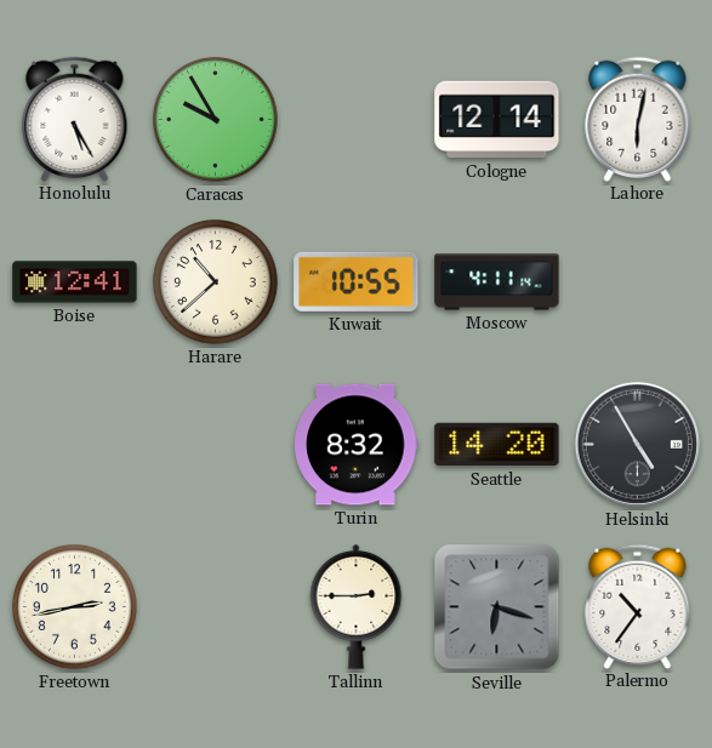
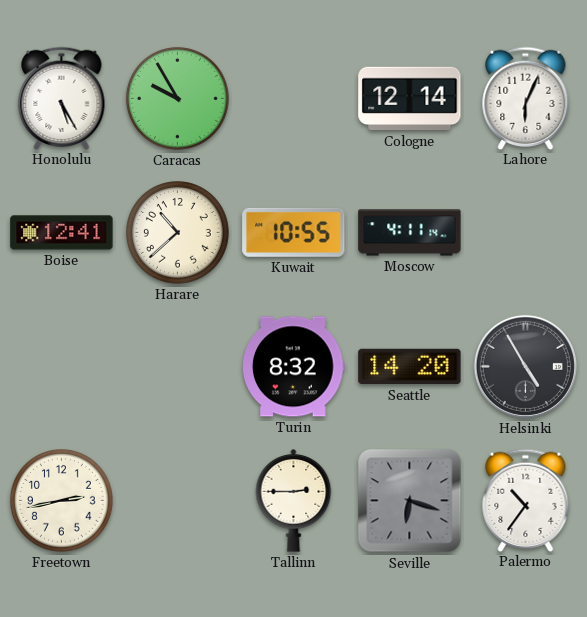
Lahore: 6:02 -> 6:04 (526, 98)
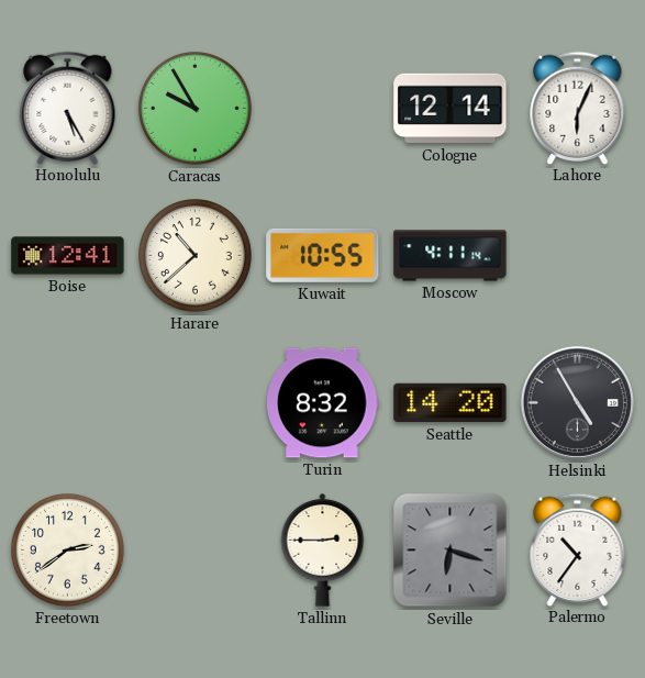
Freetown: 2:43 -> 2:39 (68, 551)
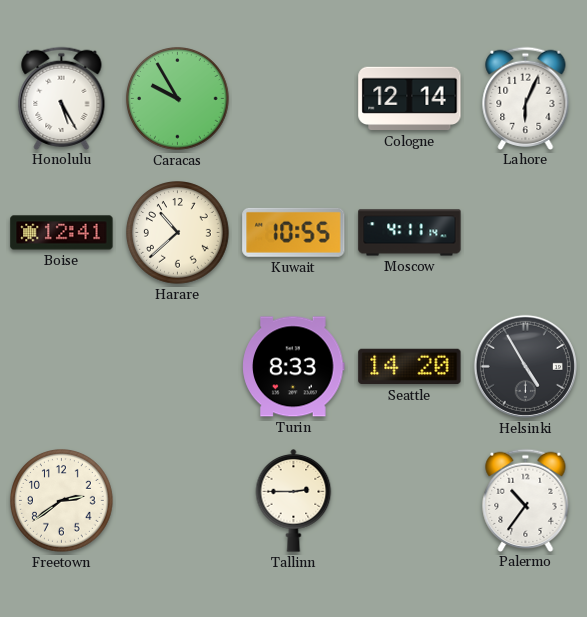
Turin: 8:32 -> 8:33 (294, 367)
Seville: 6:18 -> none (451, 551)
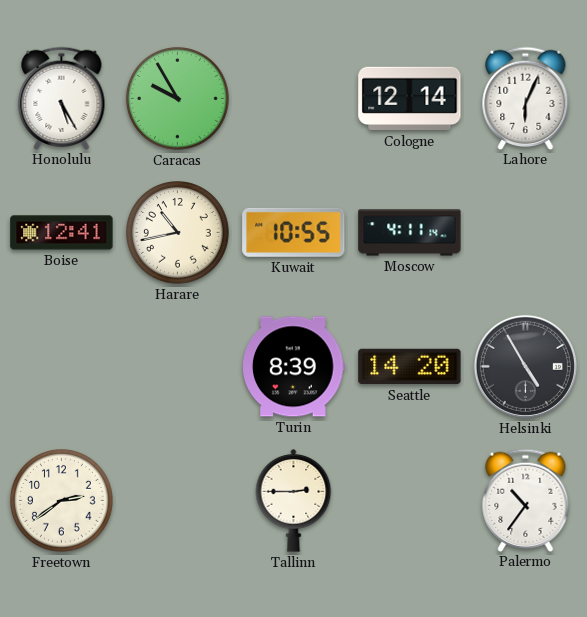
Harare: 10:38 -> 10:43 (178, 233)
Turin: 8:33 -> 8:39 (294, 367)
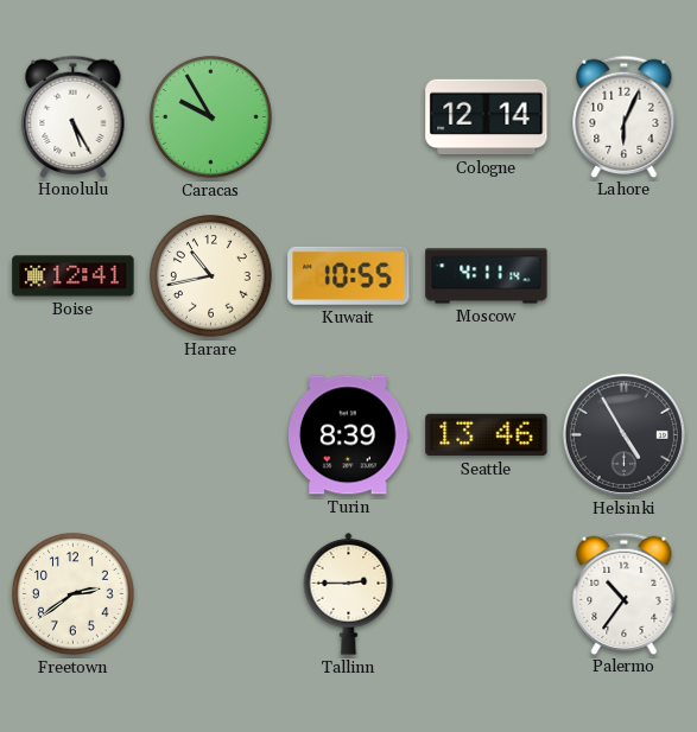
Seattle: 14:20 -> 13:46 (487, 435)
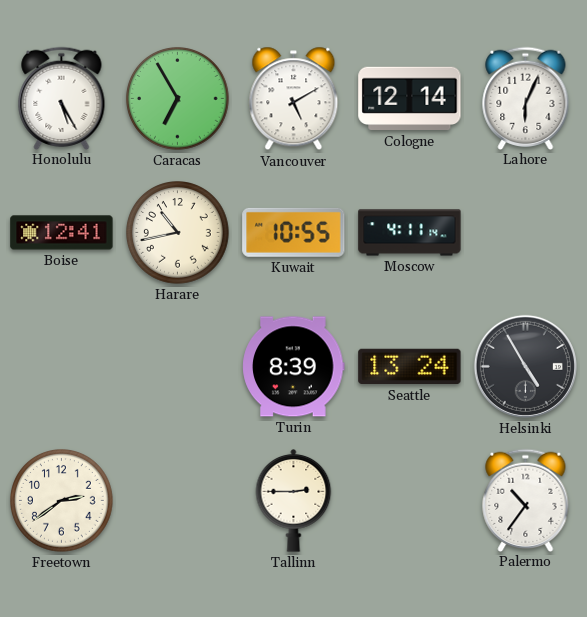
Caracas: 9:55 -> 6:55 (178, 99)
Vancouver: none -> 5:10 (294, 99)
Seattle: 13:46 -> 13:24 (410, 367)
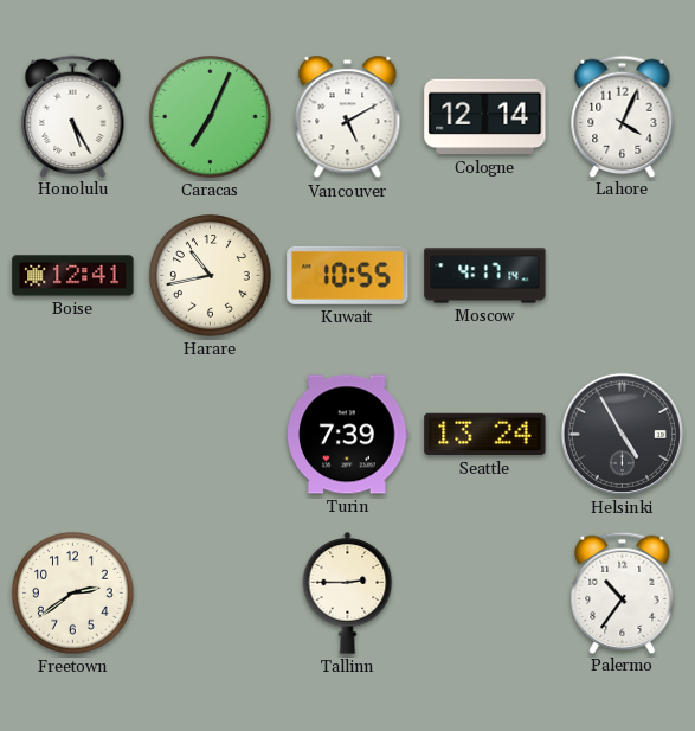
Caracas: 6:55 -> 7:04 (211, 117)
Lahore: 6:04 -> 4:04 (623, 116)
Moscow: 4:11 -> 4:17 (485, 276)
Turin: 8:39 -> 7:39 (348, 435)
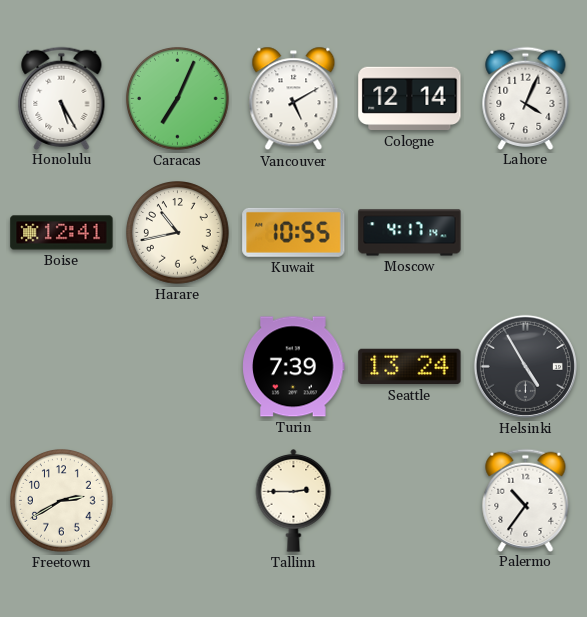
Freetown: 2:39 -> 2:40 (62, 501)
